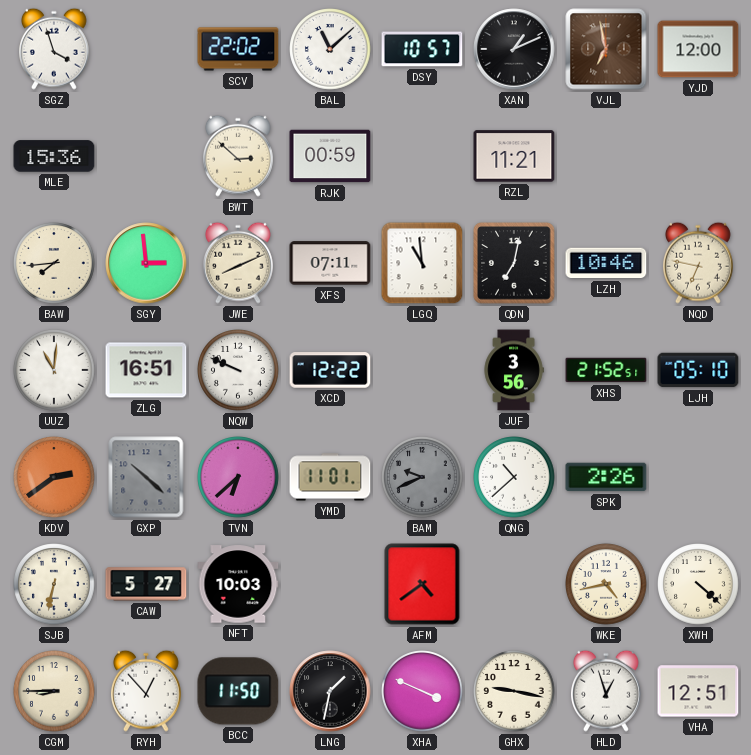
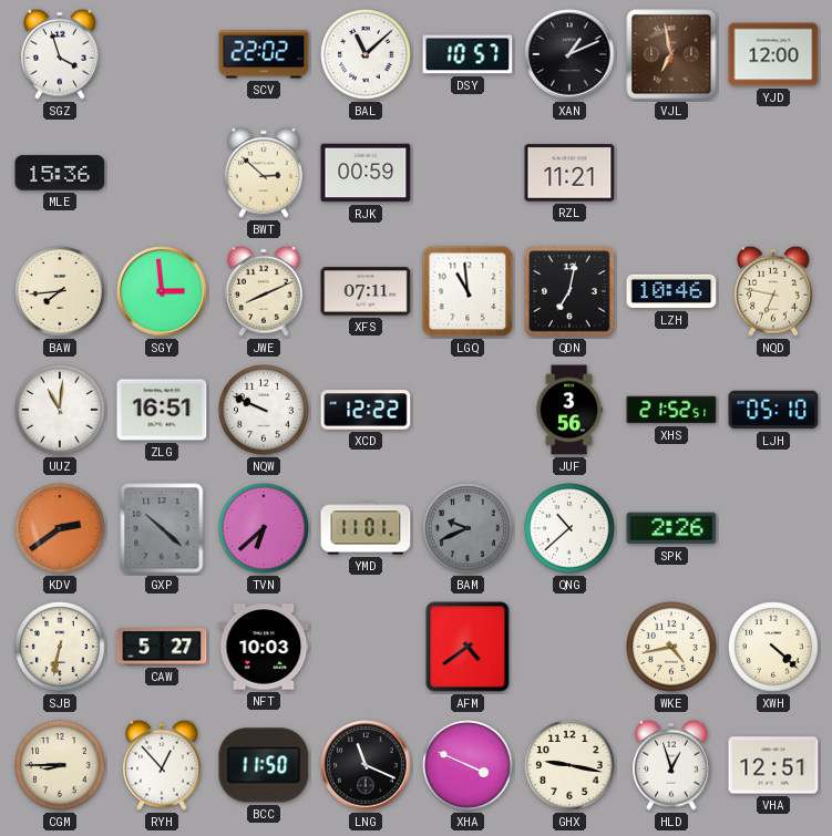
LNG: 1:32 -> 11:19 (366, 765)
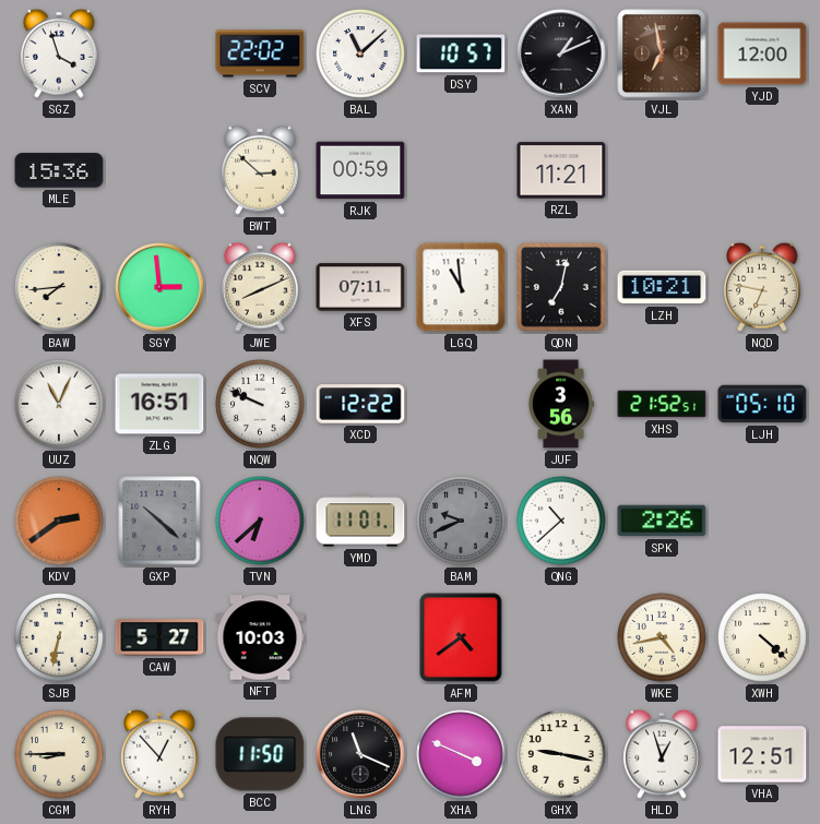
LZH: 10:46 -> 10:21 (662, 287)
UUZ: 11:01 -> 11:04 (59, 404)
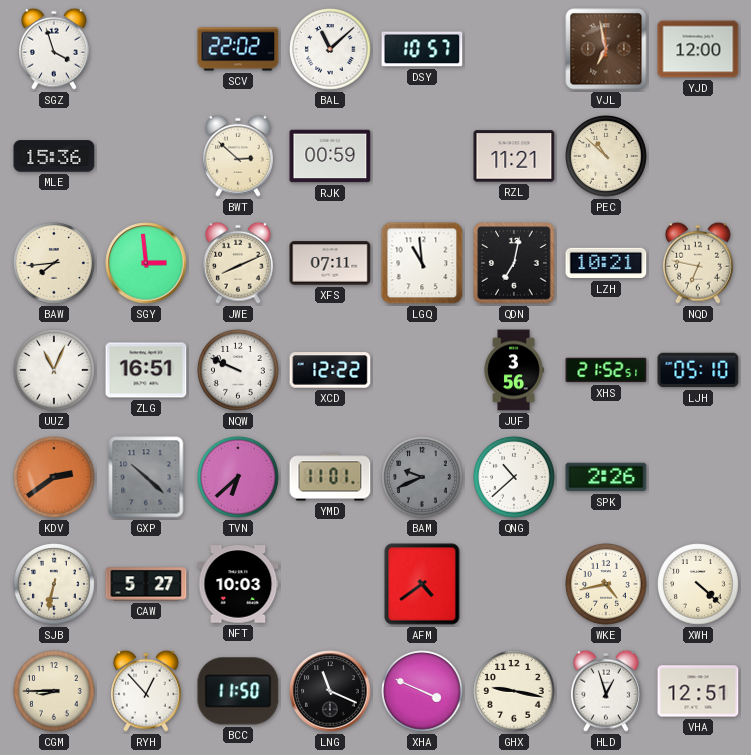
XAN: 1:11 -> none (561, 53)
PEC: none -> 10:52 (606, 156)
